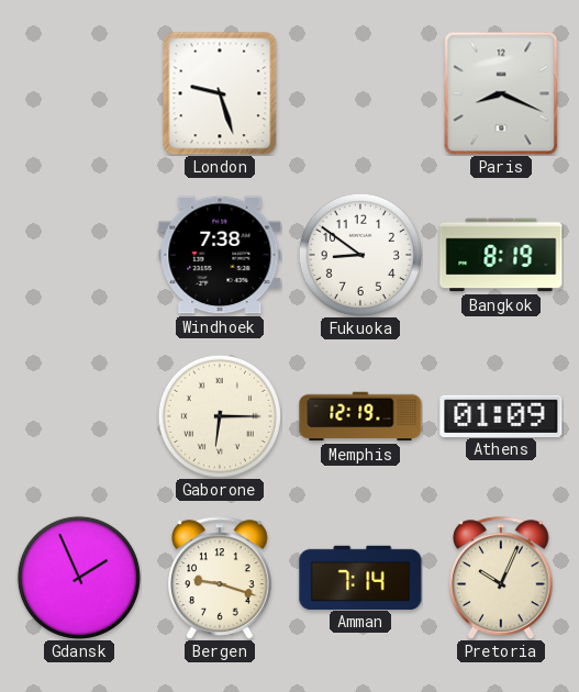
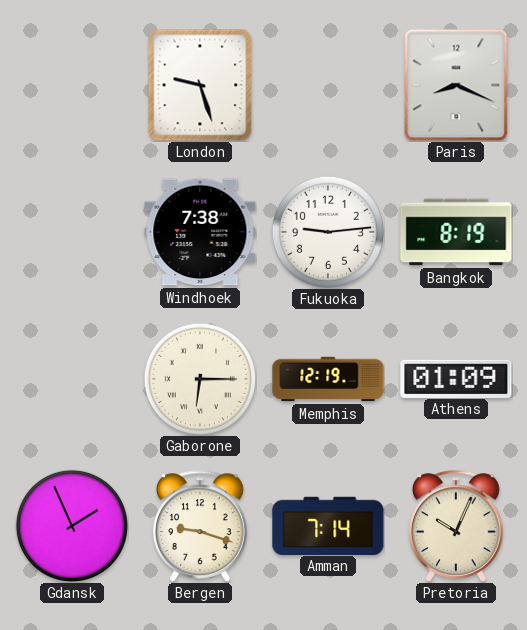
Fukuoka: 8:51 -> 9:14 (328, 232)
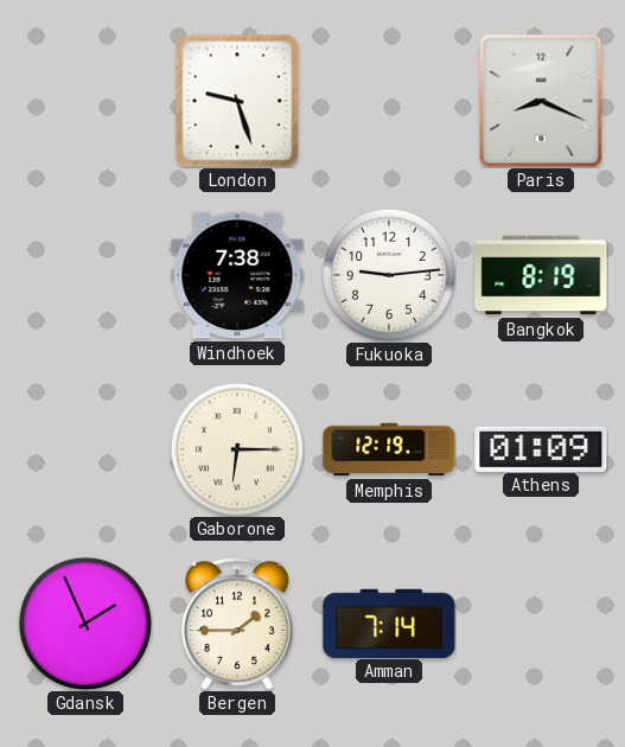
Bergen: 9:18 -> 1:45 (238, 624)
Pretoria: 10:04 -> none (457, 526)
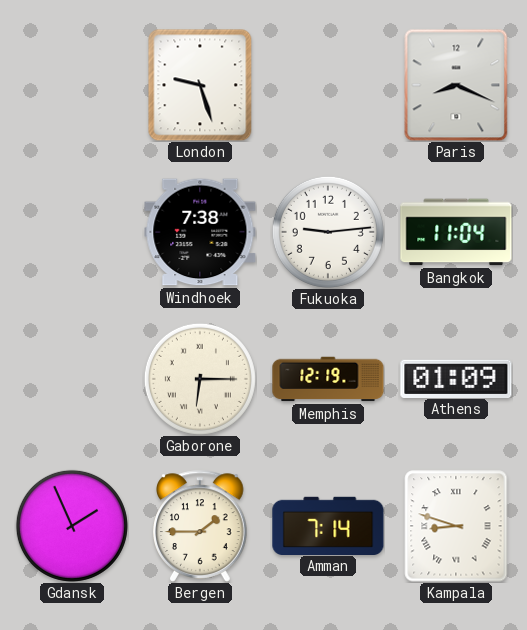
Bangkok: 8:19 -> 11:04 (456, 232)
Kampala: none -> 8:48 (456, 526)
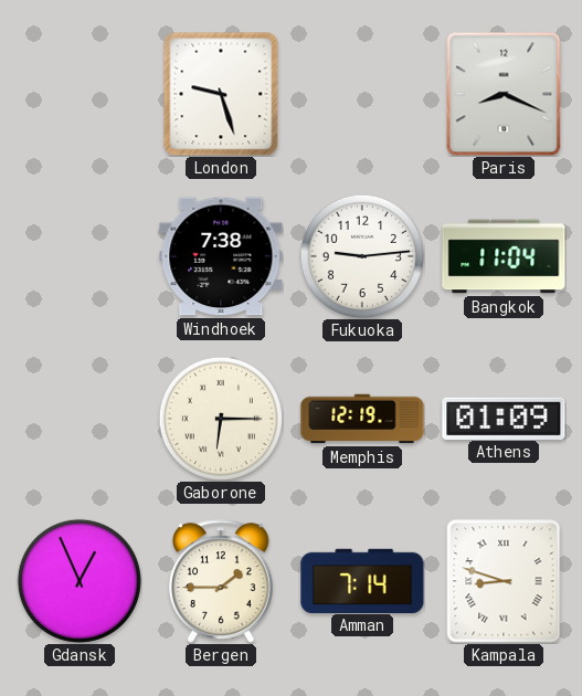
Gdansk: 1:56 -> 12:56 (80, 581)
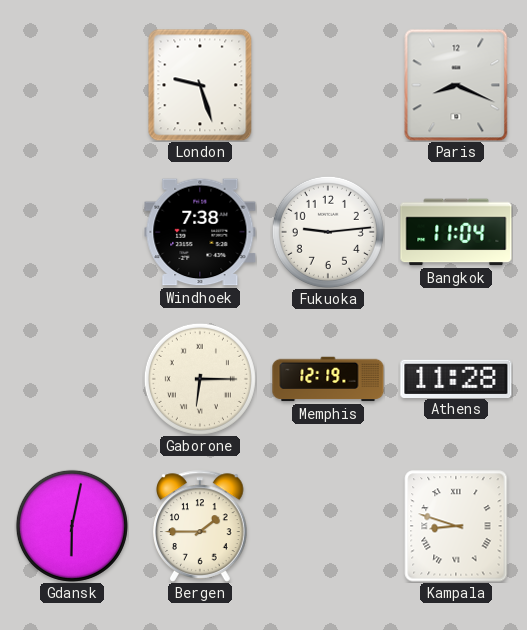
Athens: 01:09 -> 11:28 (456, 378)
Gdansk: 12:56 -> 6:02 (72, 526)
Amman: 7:14 -> none (362, 580)
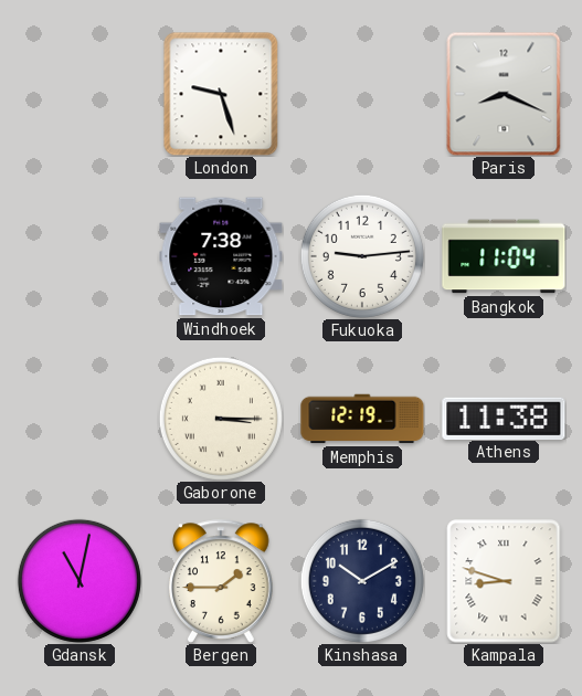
Gaborone: 6:15 -> 3:15 (221, 419)
Athens: 11:28 -> 11:38 (504, 418)
Gdansk: 6:02 -> 11:02 (80, 581)
Kinshasa: none -> 10:10 (362, 581)
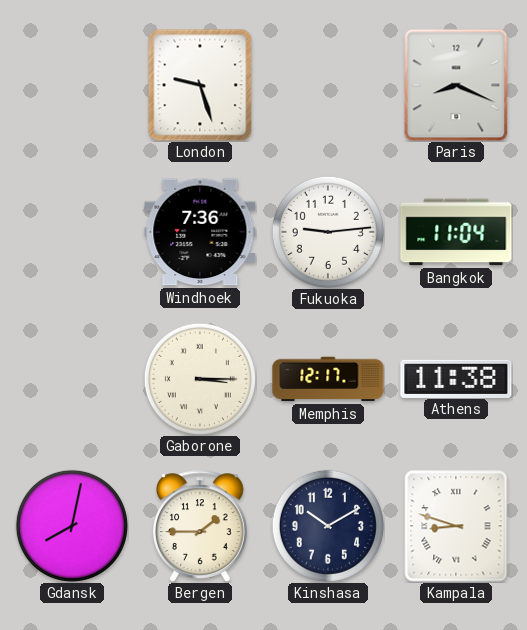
Windhoek: 7:38 -> 7:36 (200, 232)
Memphis: 12:19 -> 12:17 (328, 379)
Gdansk: 11:02 -> 8:02 (72, 526)
